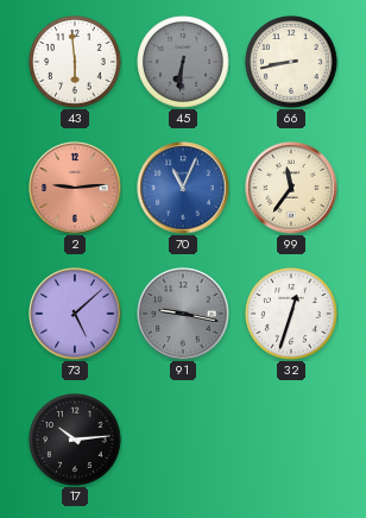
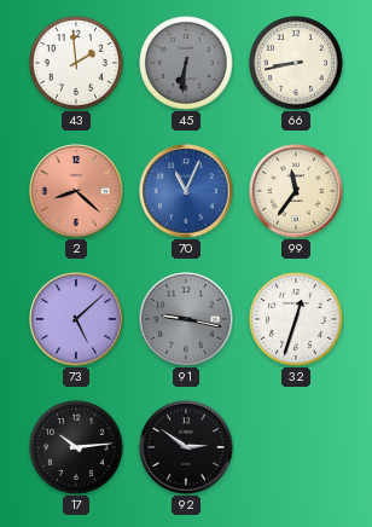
43: 5:59 -> 1:59 (76, 63)
2: 9:14 -> 8:22 (76, 191)
92: none -> 2:51 (186, 447)
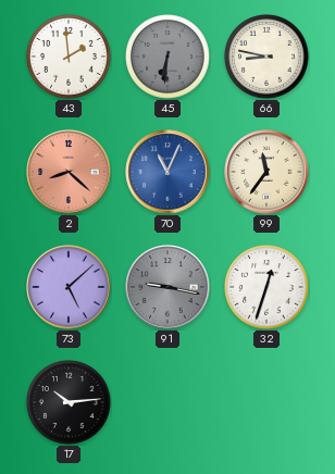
66: 8:43 -> 8:47 (266, 57)
92: 2:51 -> none (186, 447)
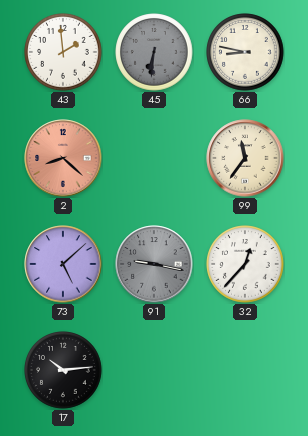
70: 11:04 -> none (167, 172)
32: 12:33 -> 12:37 (245, 264)
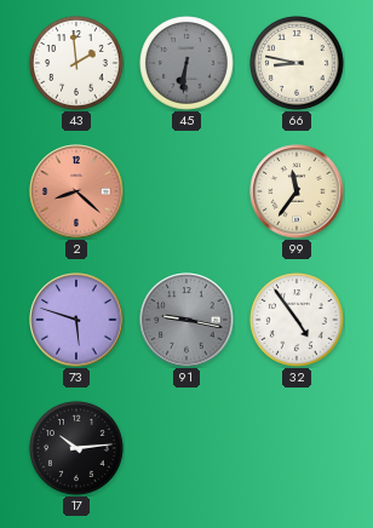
73: 5:08 -> 5:48 (76, 320)
32: 12:37 -> 4:54 (297, 320)
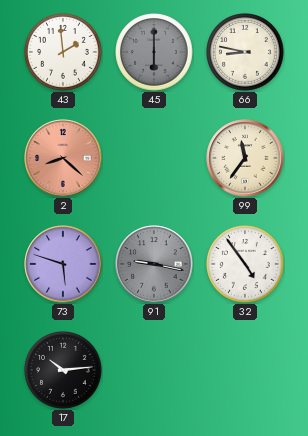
45: 6:31 -> 6:00 (154, 52)
